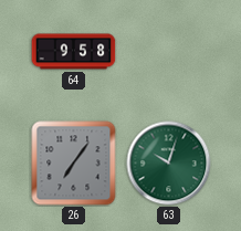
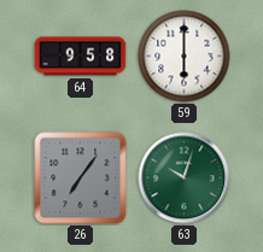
59: none -> 6:00 (185, 57)
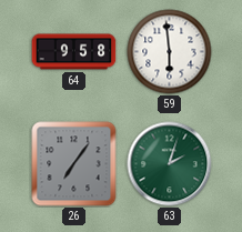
59: 6:00 -> 5:59 (170, 52)
63: 10:03 -> 2:03 (170, 164)
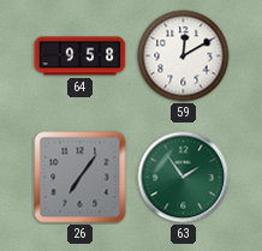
59: 5:59 -> 12:10 (184, 56)
63: 2:03 -> 1:54 (184, 178)
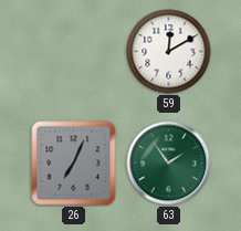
64: 9:58 -> none (81, 56)
26: 7:06 -> 7:04 (74, 164)
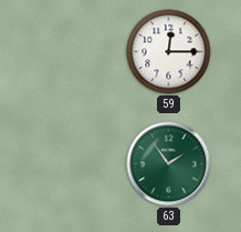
59: 12:10 -> 12:15 (169, 52)
26: 7:04 -> none (74, 164)
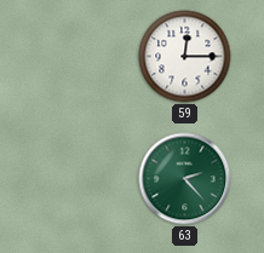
63: 1:54 -> 2:23 (185, 179)
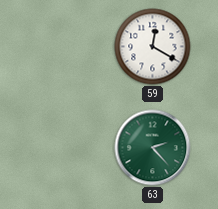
59: 12:15 -> 12:20 (153, 47)
